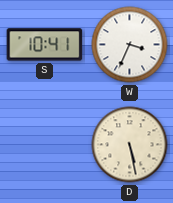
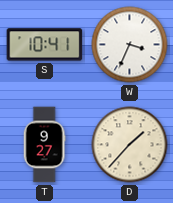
T: none -> 9:27 (44, 145)
D: 5:28 -> 1:37 (130, 145)
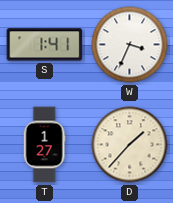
S: 10:41 -> 1:41 (45, 45)
T: 9:27 -> 1:27 (44, 145)
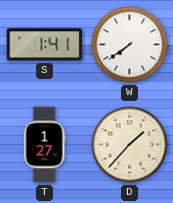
W: 3:34 -> 7:39 (130, 45)
